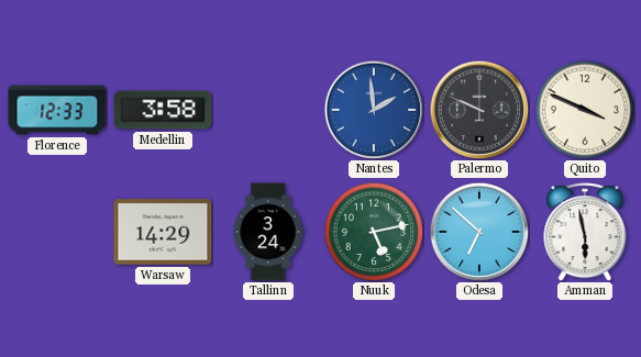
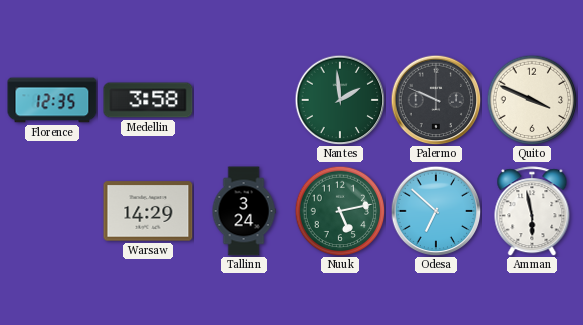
Florence: 12:33 -> 12:35 (52, 100)
Nantes dial: blue -> green (340, 100)
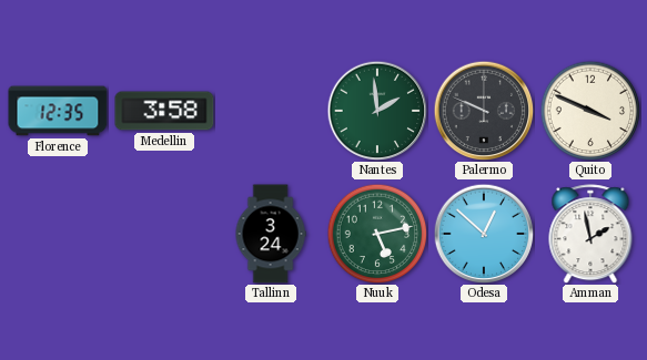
Warsaw: 14:29 -> none (148, 211)
Odesa: 6:52 -> 12:52 (484, 234)
Amman: 5:58 -> 1:58 (590, 234)
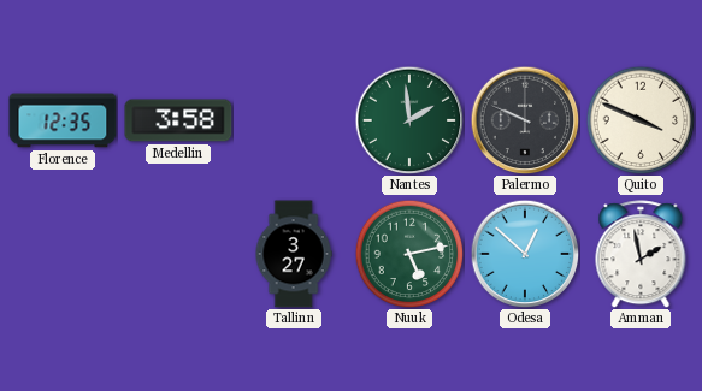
Tallinn: 3:24 -> 3:27 (294, 254)
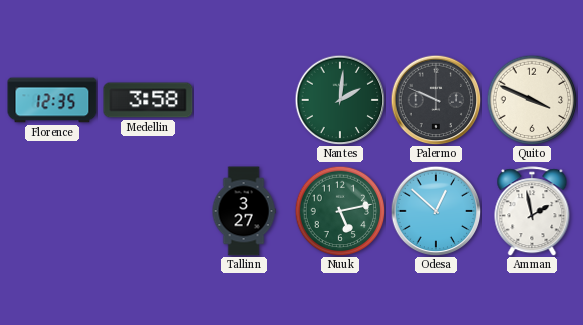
Nantes: 1:59 -> 2:01 (340, 100)
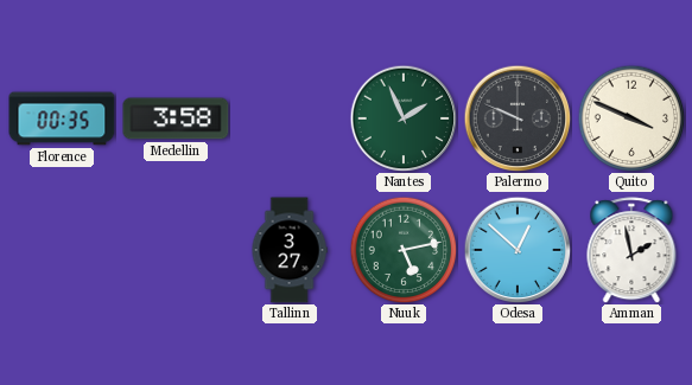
Florence: 12:35 -> 00:35 (62, 118)
Nantes: 2:01 -> 1:56 (404, 118)
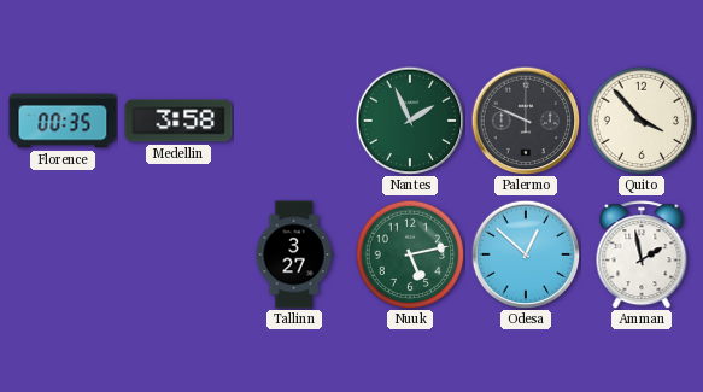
Quito: 3:49 -> 3:53 (642, 121)
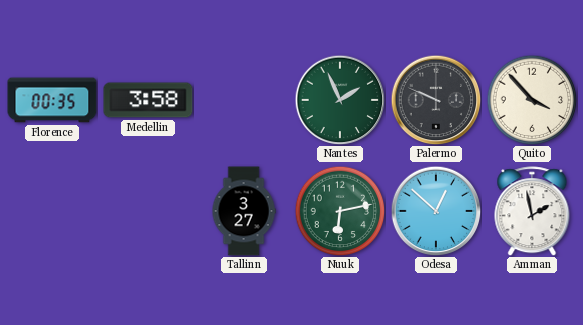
Nuuk: 5:13 -> 6:13 (340, 211)
